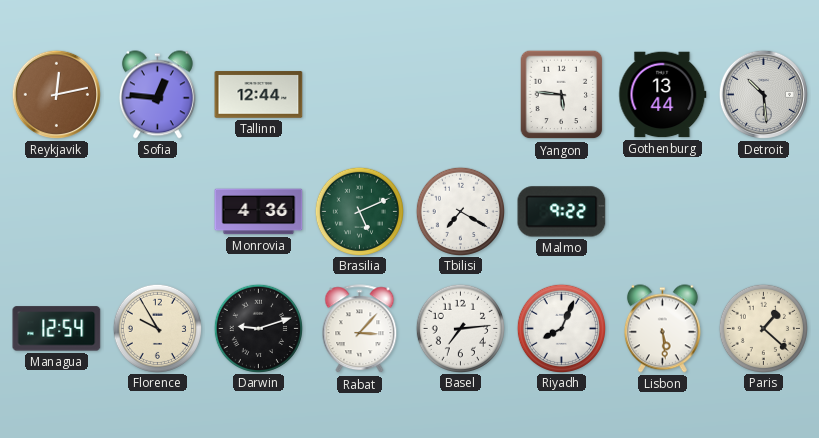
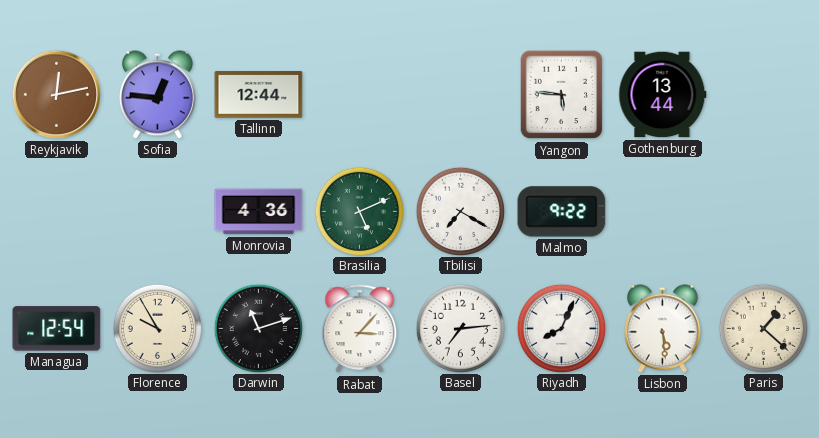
Detroit: 10:29 -> none (763, 94)
Darwin: 9:12 -> 11:12 (258, 328)
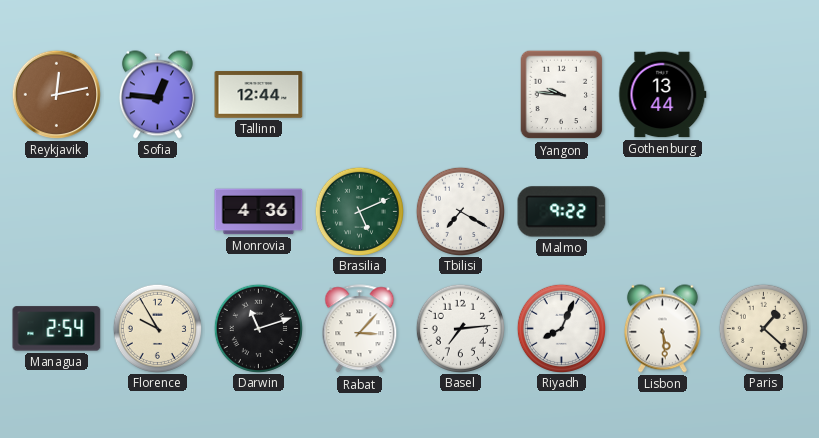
Yangon: 5:46 -> 9:46 (562, 95)
Managua: 12:54 -> 2:54 (57, 329)
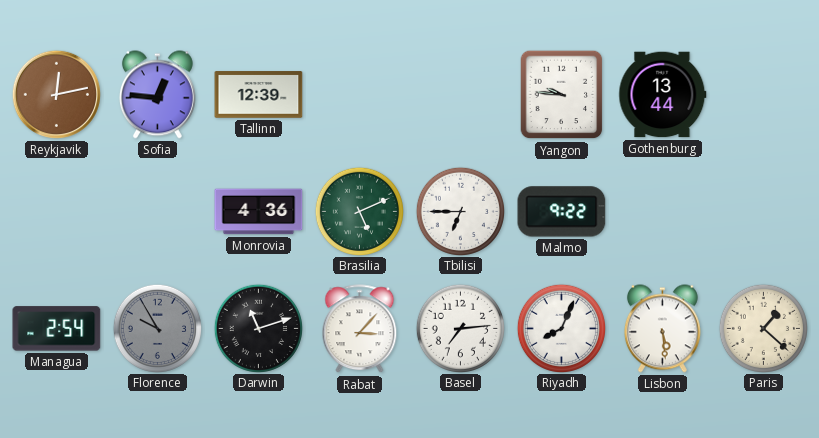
Tallinn: 12:44 -> 12:39 (259, 95)
Tbilisi: 7:20 -> 6:45 (460, 211)
Florence dial: cream -> grey (157, 328)
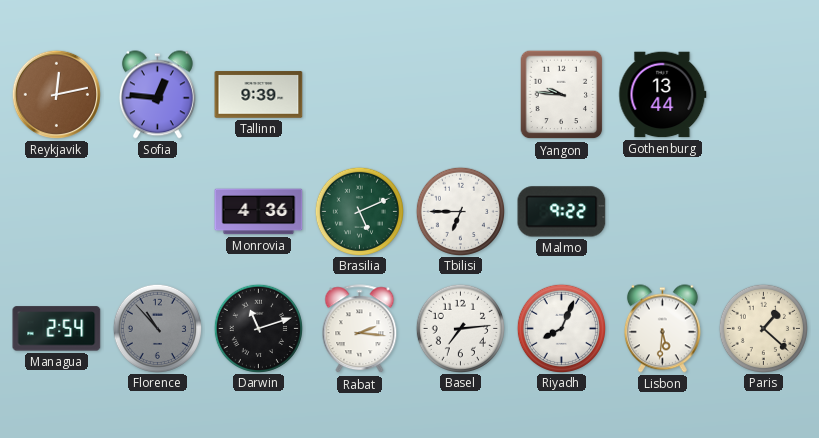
Tallinn: 12:39 -> 9:39 (259, 95)
Florence: 9:55 -> 10:53 (157, 328)
Rabat: 3:07 -> 2:16 (360, 329)
Lisbon: 5:29 -> 5:31 (662, 329)
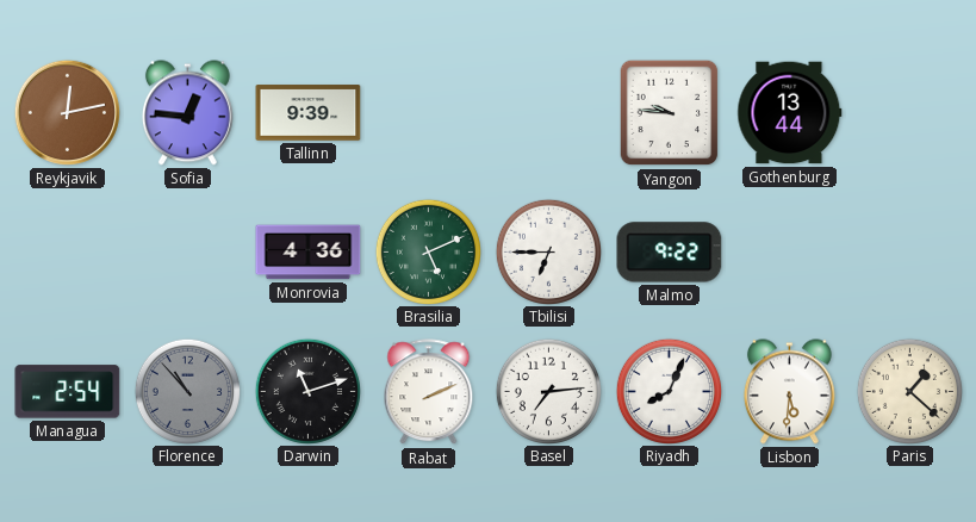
Rabat: 2:16 -> 2:11 (429, 392)
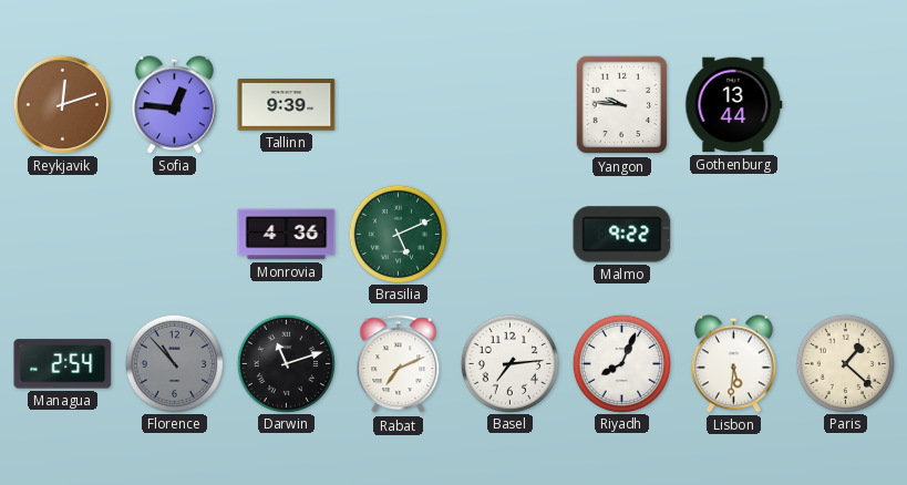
Reykjavik: 12:13 -> 12:12 (62, 104)
Tbilisi: 6:45 -> none (548, 251)
Rabat: 2:11 -> 7:11 (399, 364)
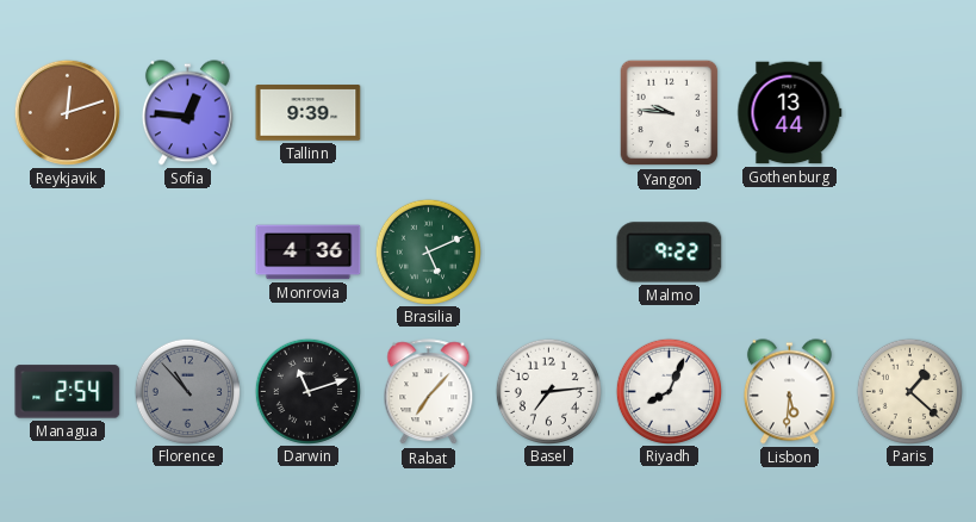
Rabat: 7:11 -> 7:07 (429, 392)
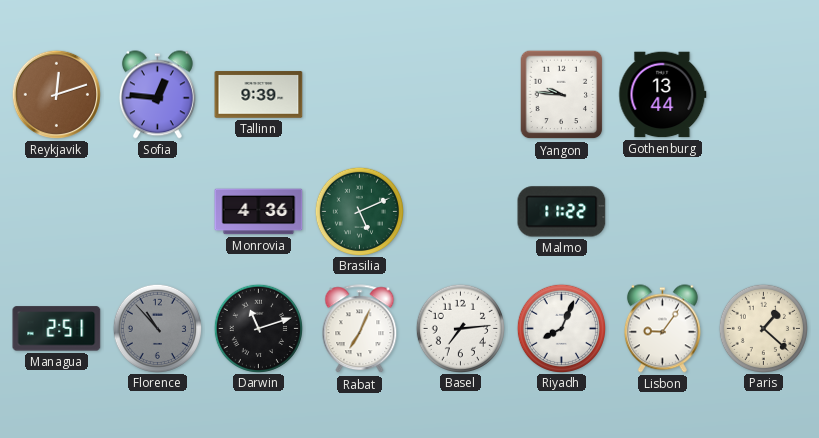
Malmo: 9:22 -> 11:22 (562, 212)
Managua: 2:54 -> 2:51 (57, 329)
Rabat: 7:07 -> 7:04 (360, 329)
Lisbon: 5:31 -> 9:06 (662, 329)
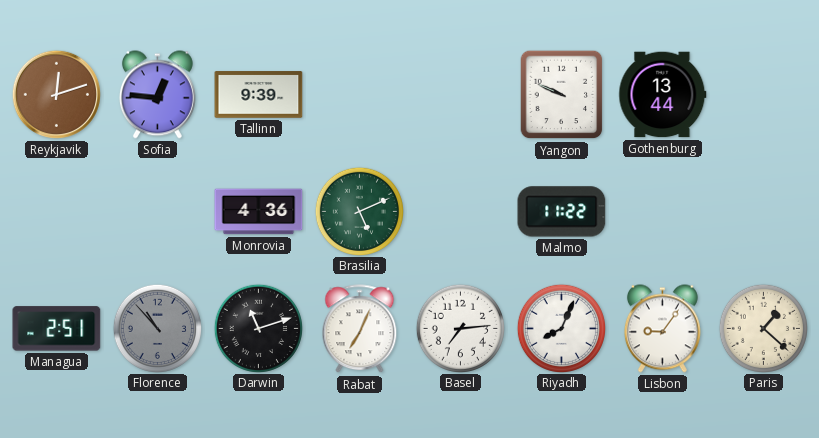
Yangon: 9:46 -> 9:49 (562, 95)
